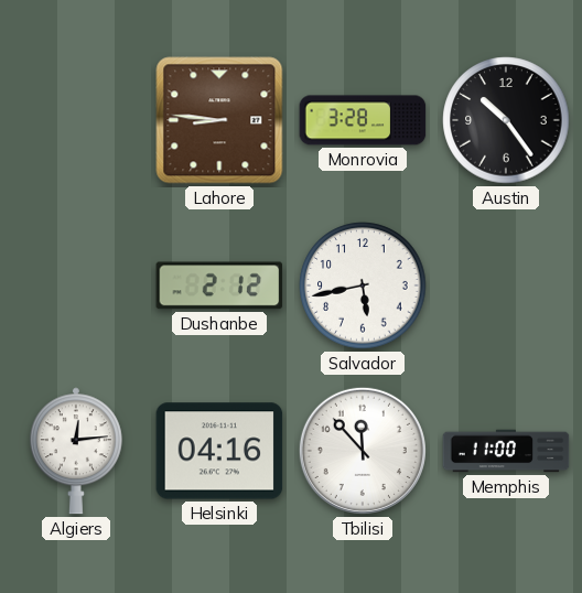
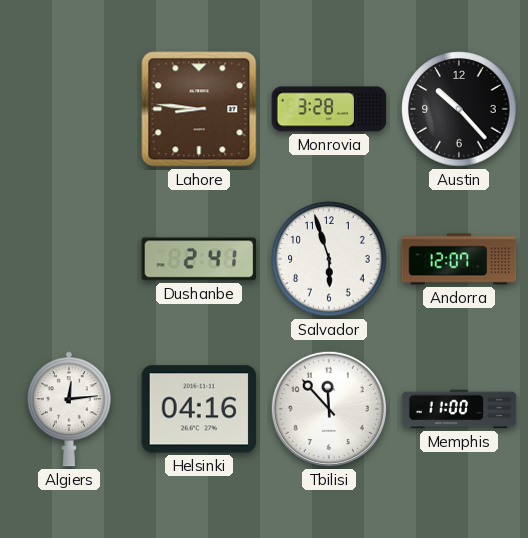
Austin: 10:24 -> 10:23 (459, 109)
Dushanbe: 2:12 -> 2:41 (199, 259)
Salvador: 5:43 -> 5:57 (329, 259)
Andorra: none -> 12:07 (459, 259)
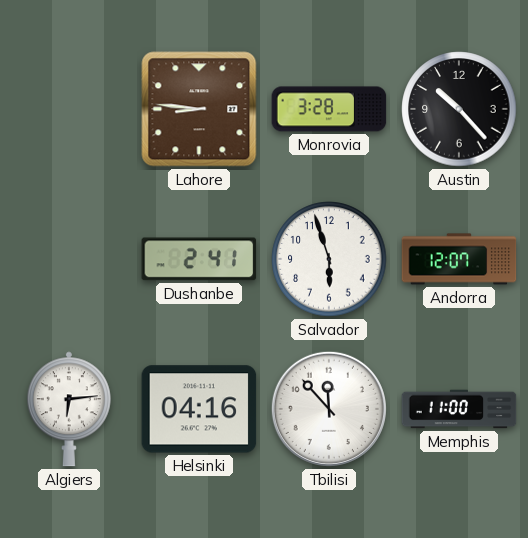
Algiers: 12:14 -> 6:14 (69, 409)
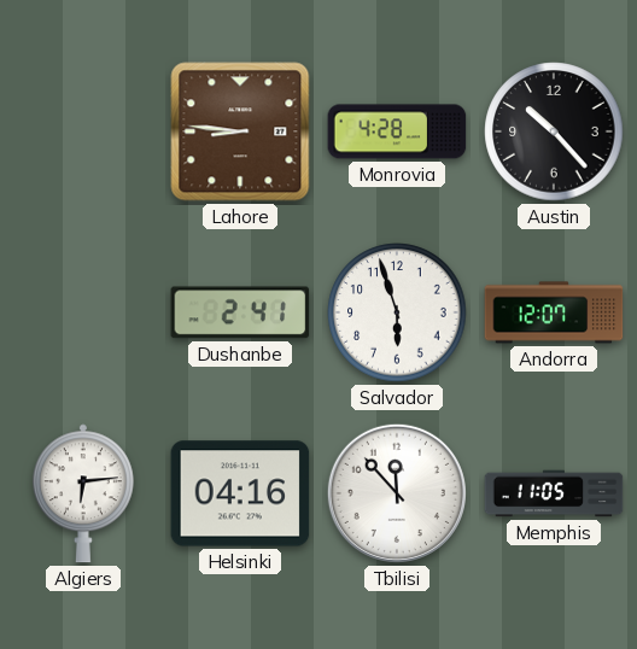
Monrovia: 3:28 -> 4:28 (397, 131)
Memphis: 11:00 -> 11:05 (554, 493)
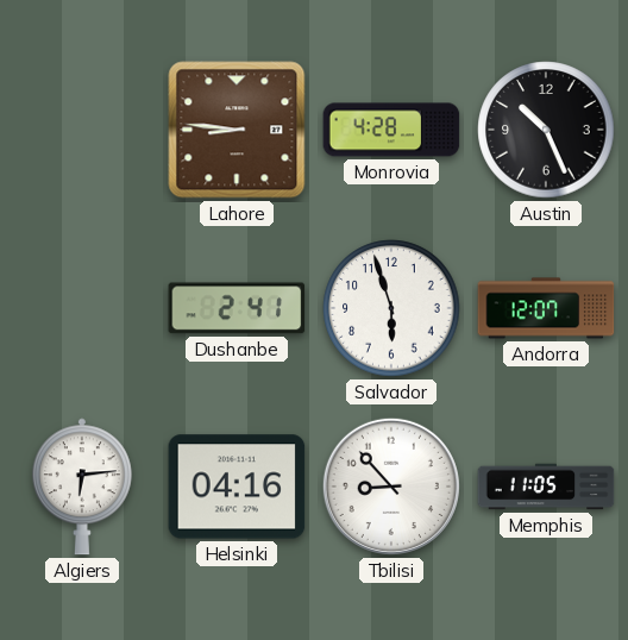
Austin: 10:23 -> 10:26 (546, 130)
Tbilisi: 11:53 -> 8:53 (391, 487)
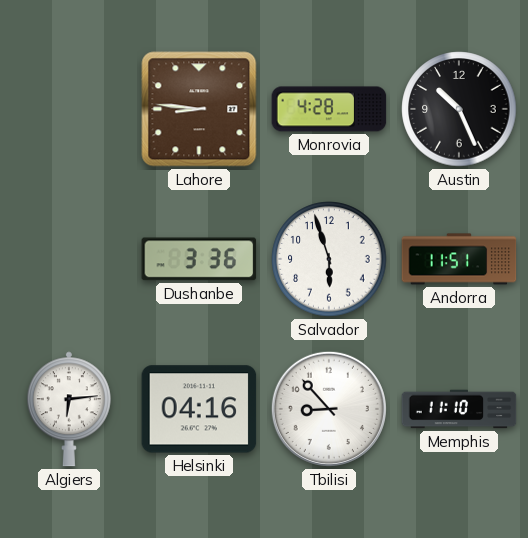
Dushanbe: 2:41 -> 3:36 (199, 259)
Andorra: 12:07 -> 11:51 (459, 259)
Memphis: 11:05 -> 11:10 (459, 409)
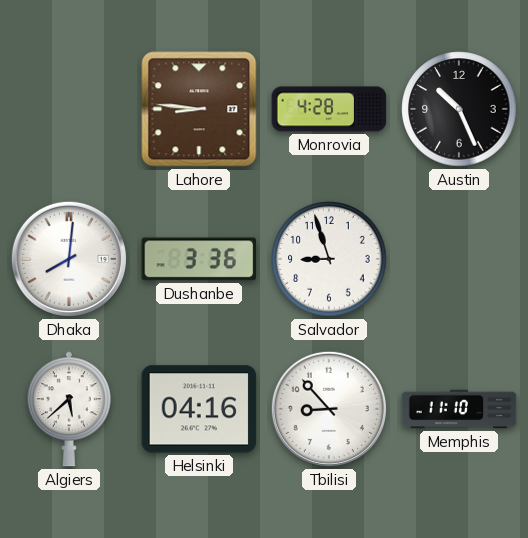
Dhaka: none -> 8:01 (69, 259)
Salvador: 5:57 -> 8:57 (329, 259)
Andorra: 11:51 -> none (459, 259)
Algiers: 6:14 -> 5:38 (69, 409)
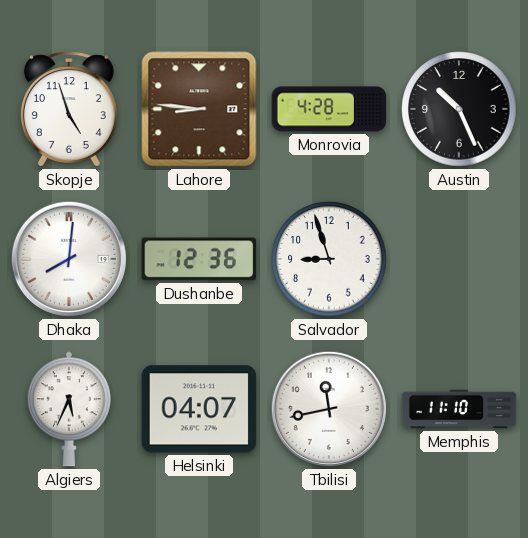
Skopje: none -> 4:57 (69, 109)
Dushanbe: 3:36 -> 12:36 (199, 259)
Algiers: 5:38 -> 5:34 (69, 409)
Helsinki: 04:16 -> 04:07 (199, 409)
Tbilisi: 8:53 -> 11:43 (329, 409)
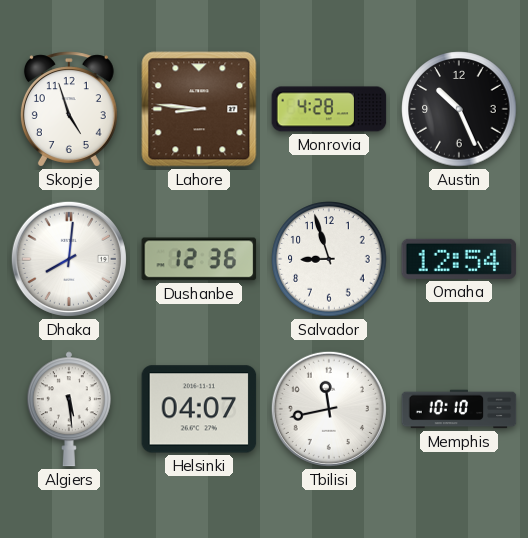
Omaha: none -> 12:54 (459, 259)
Algiers: 5:34 -> 5:29 (69, 409)
Memphis: 11:10 -> 10:10 (459, 409)
